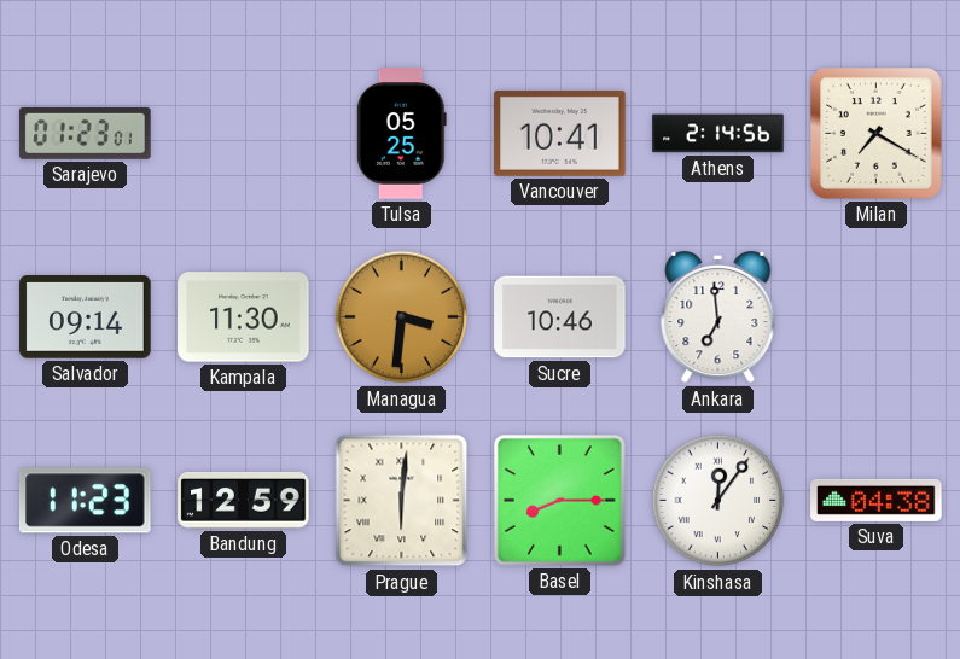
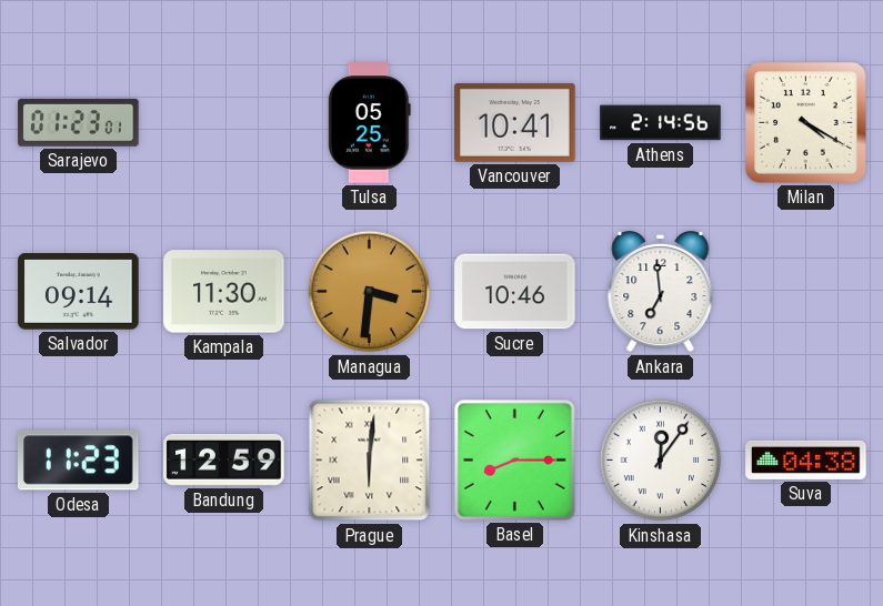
Milan: 7:20 -> 4:20 (806, 123)
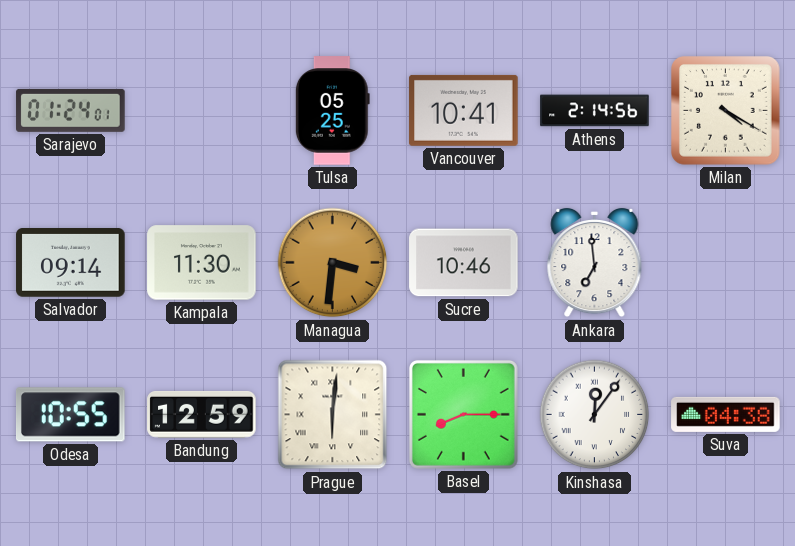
Sarajevo: 01:23 -> 01:24 (71, 110)
Odesa: 11:23 -> 10:55 (71, 415)
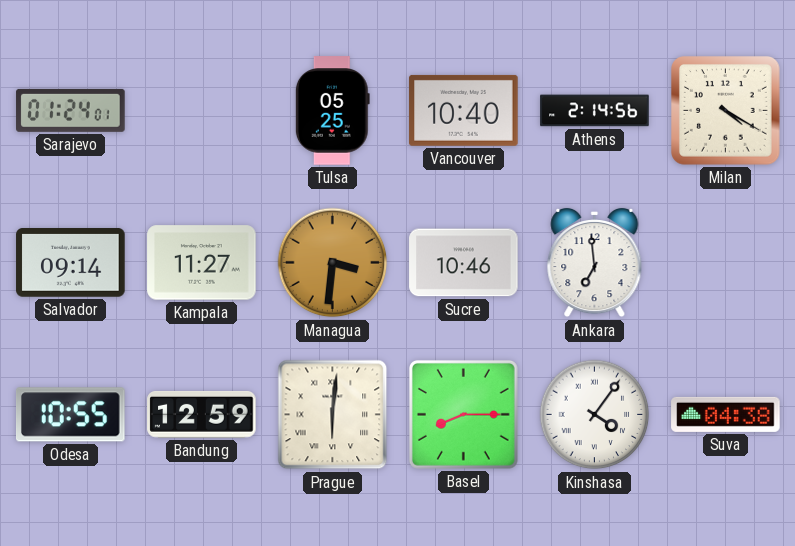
Vancouver: 10:41 -> 10:40 (464, 110)
Kampala: 11:30 -> 11:27 (202, 263)
Kinshasa: 12:06 -> 4:06 (595, 415)
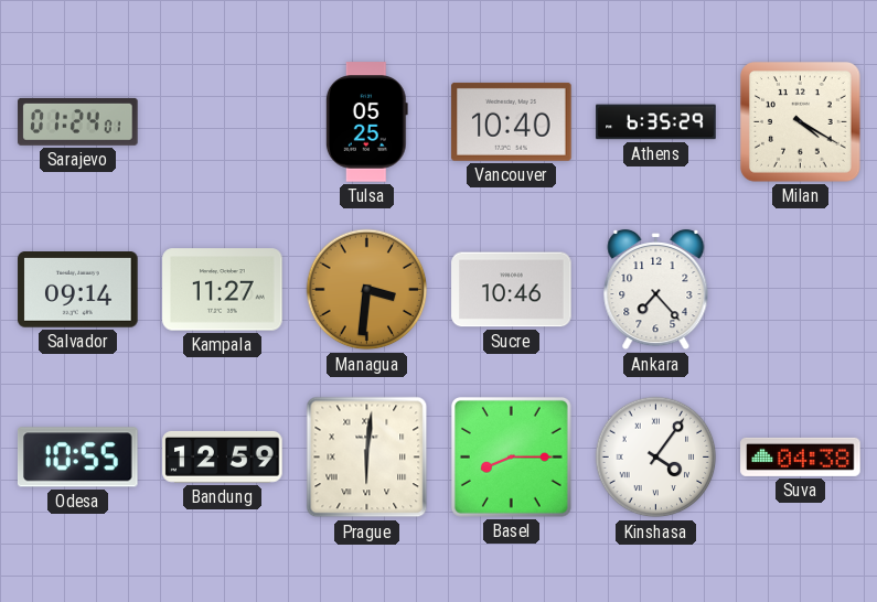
Athens: 2:14 -> 6:35 (656, 122)
Ankara: 6:59 -> 7:23 (656, 290)
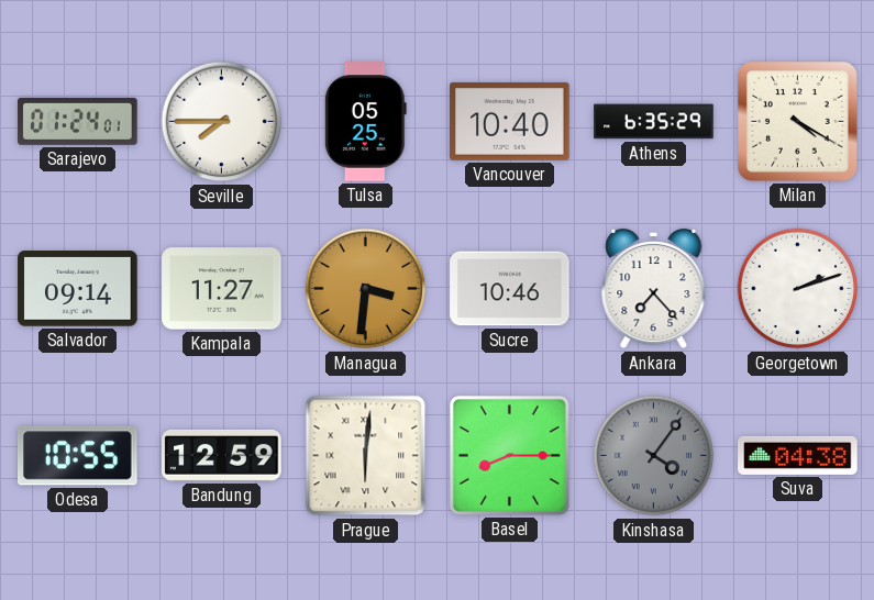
Seville: none -> 7:45 (222, 122)
Georgetown: none -> 2:12 (798, 289)
Kinshasa dial: white -> grey (654, 456)
